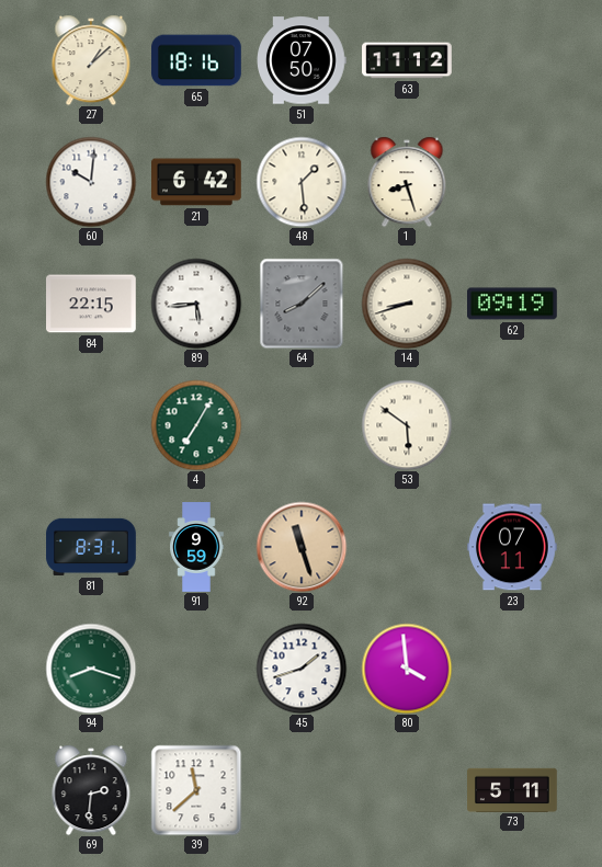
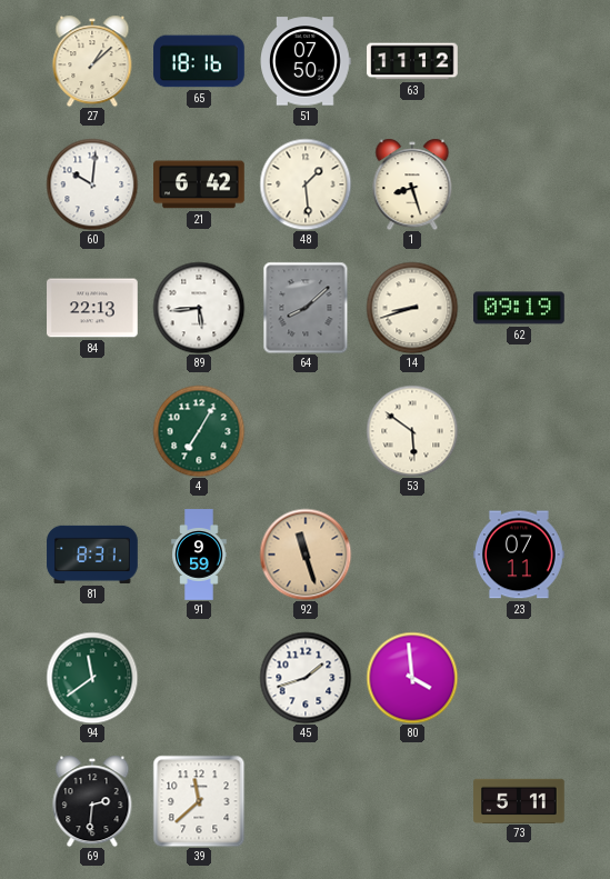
84: 22:15 -> 22:13 (93, 308)
94: 8:18 -> 11:39 (92, 678)
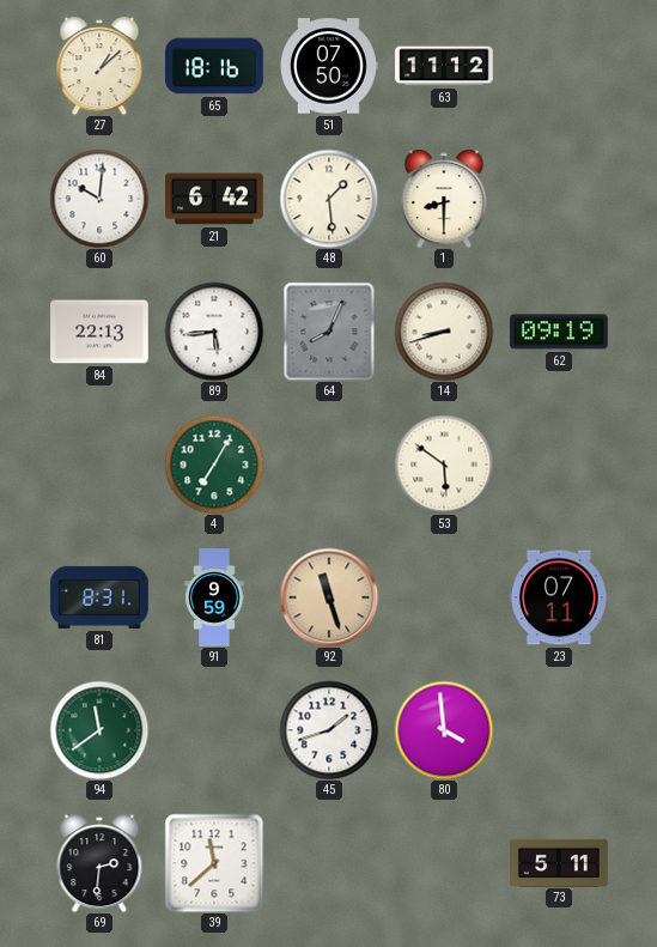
1: 8:27 -> 8:30 (444, 199)
64: 8:08 -> 8:04 (329, 332)
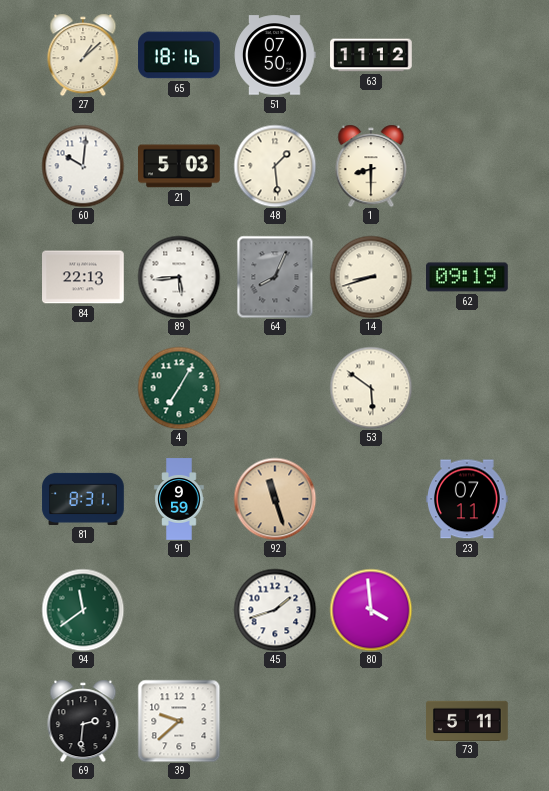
21: 6:42 -> 5:03 (179, 166)
39: 11:38 -> 9:38 (179, 721)
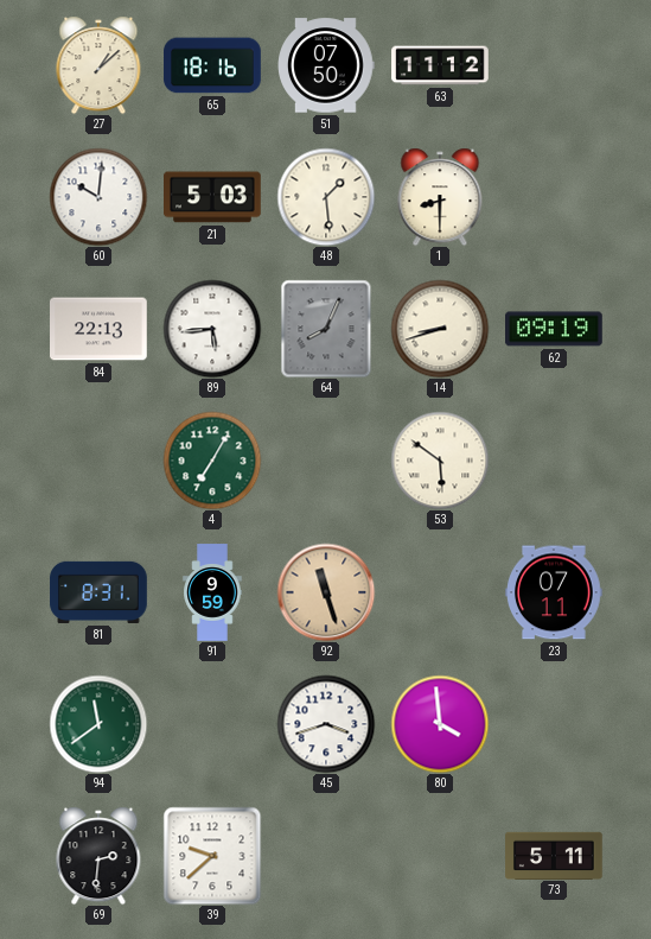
45: 1:42 -> 3:42 (326, 724)
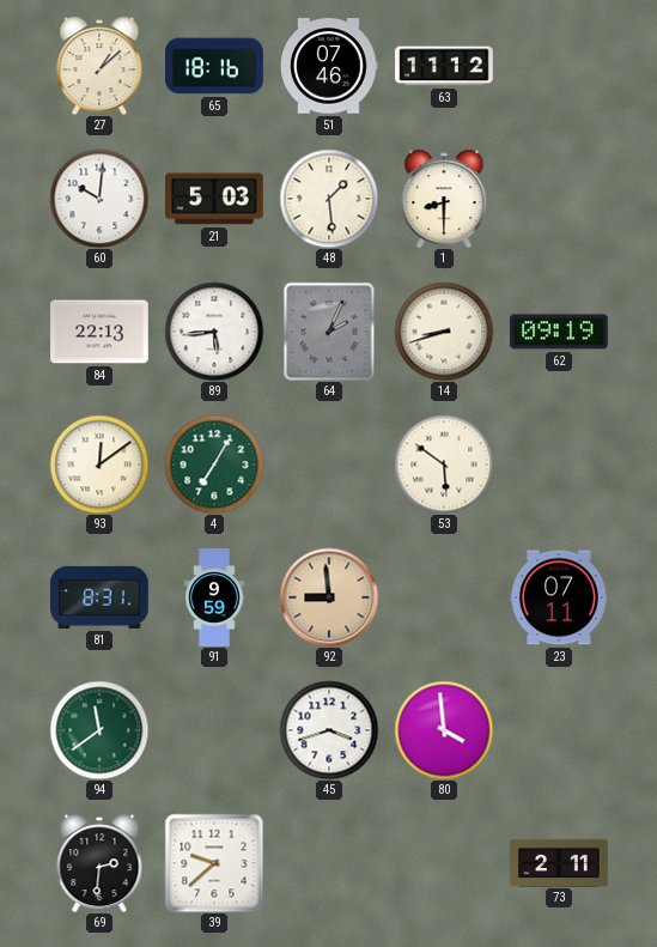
51: 07:50 -> 07:46 (329, 66)
64: 8:04 -> 2:04 (329, 332)
93: none -> 12:09 (99, 465)
92: 11:27 -> 8:59 (329, 597)
73: 5:11 -> 2:11 (559, 862)
